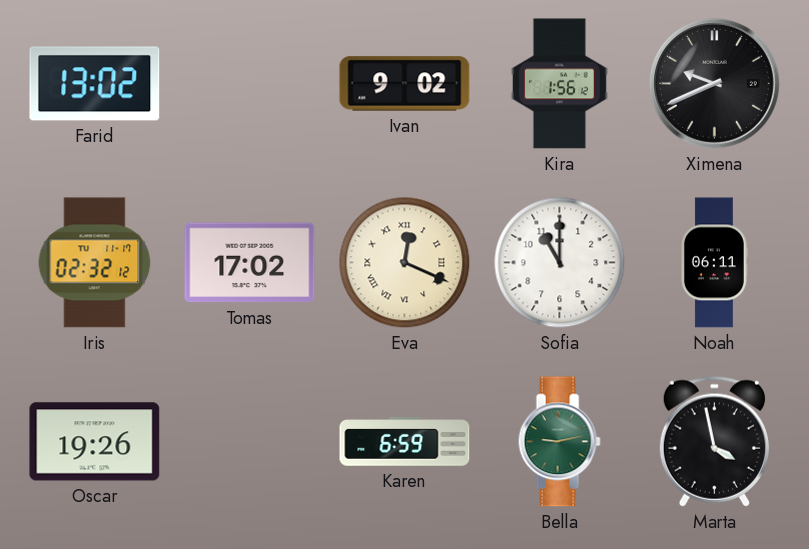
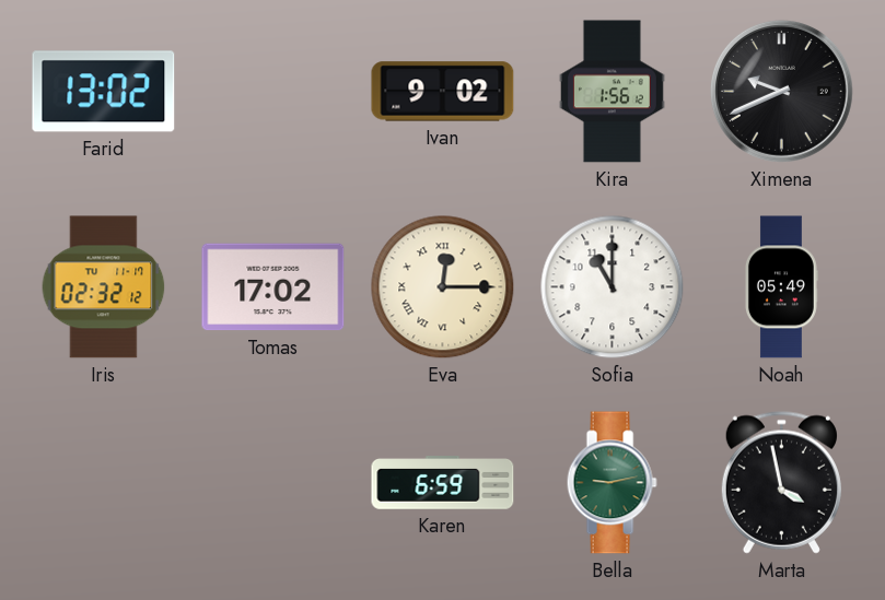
Eva: 12:19 -> 12:15 (443, 287)
Noah: 06:11 -> 05:49 (781, 287)
Oscar: 19:26 -> none (95, 442)
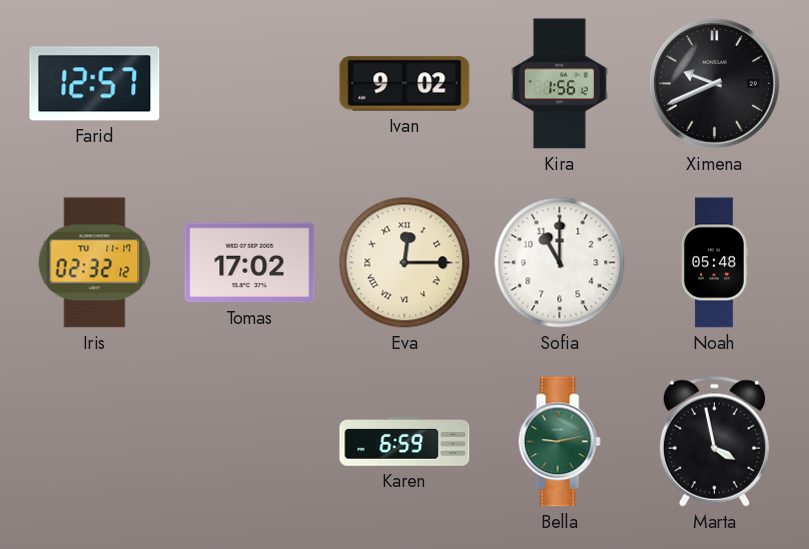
Farid: 13:02 -> 12:57 (95, 84)
Noah: 05:49 -> 05:48 (714, 263)
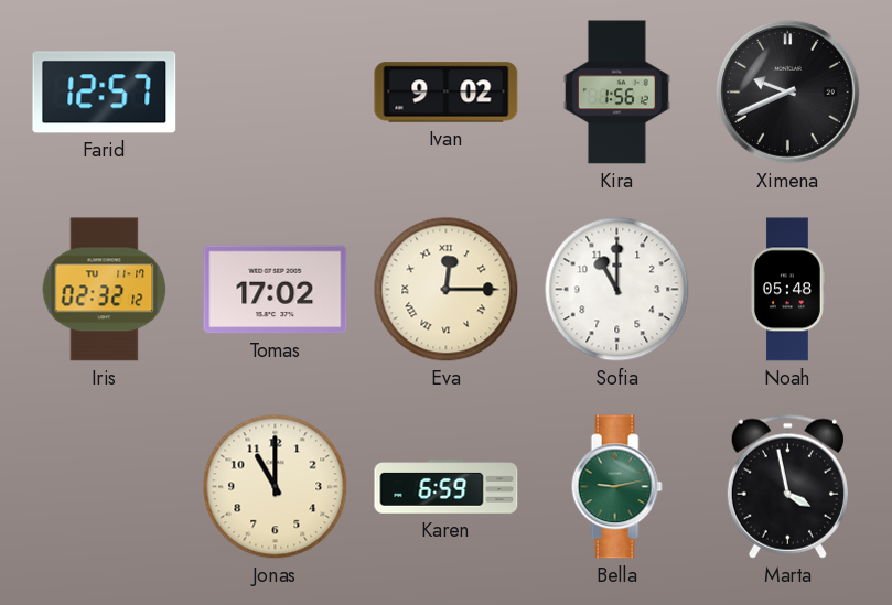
Jonas: none -> 11:00 (276, 487)
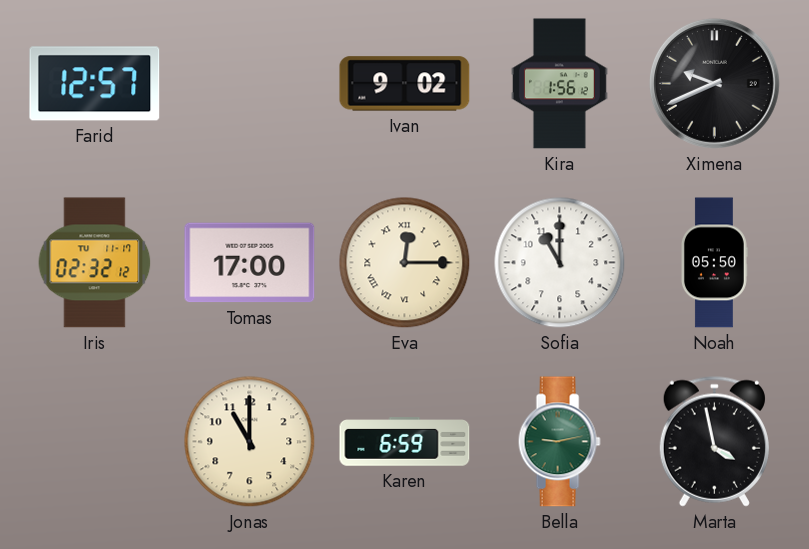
Tomas: 17:02 -> 17:00 (250, 263)
Noah: 05:48 -> 05:50 (714, 263)
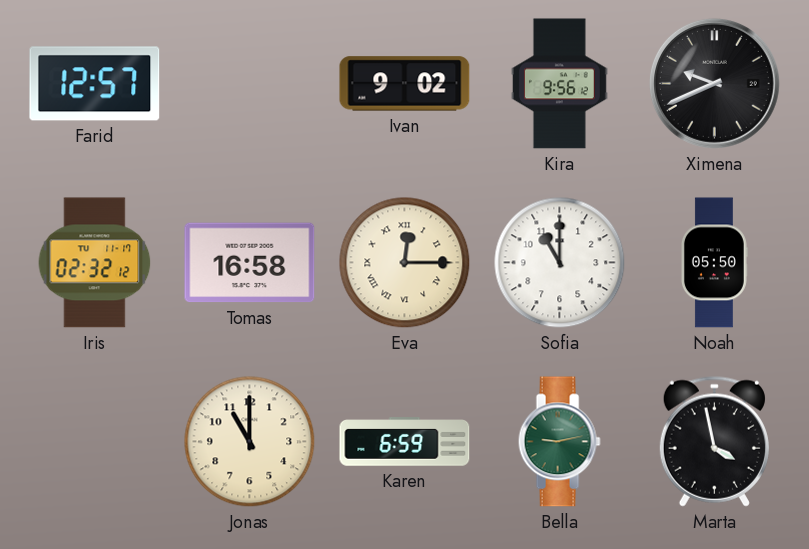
Kira: 1:56 -> 9:56 (559, 84)
Tomas: 17:00 -> 16:58 (250, 263)
